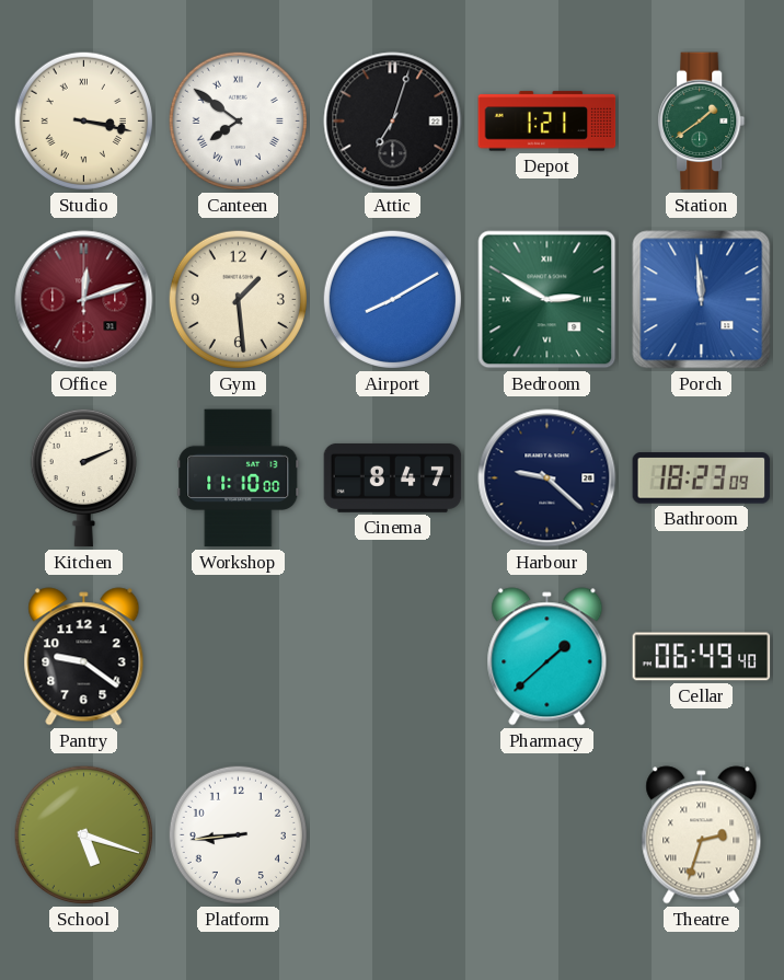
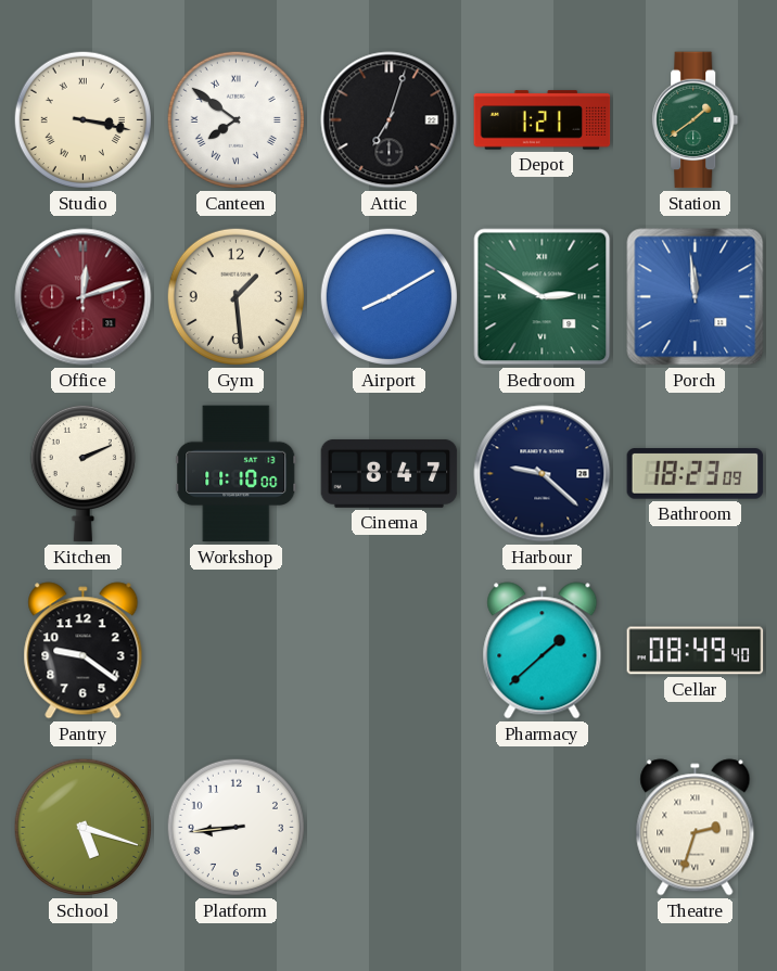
Cellar: 06:49 -> 08:49 (696, 651)
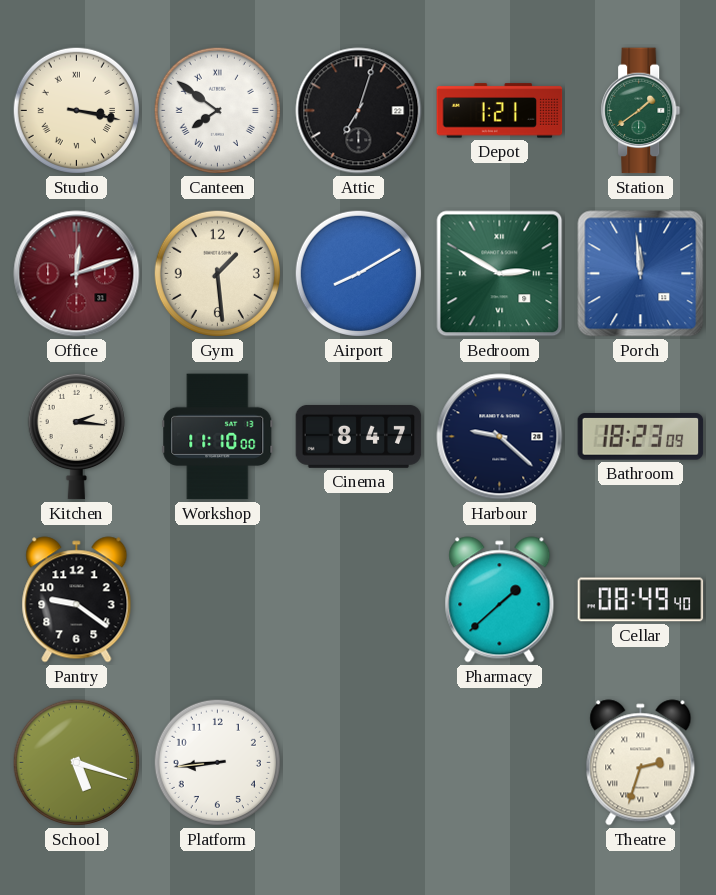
Kitchen: 2:11 -> 2:16 (76, 436)
